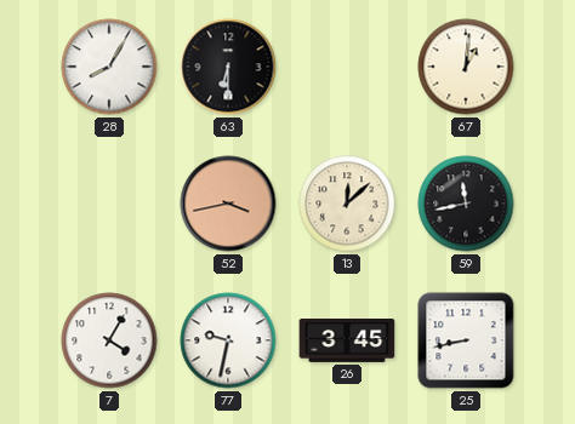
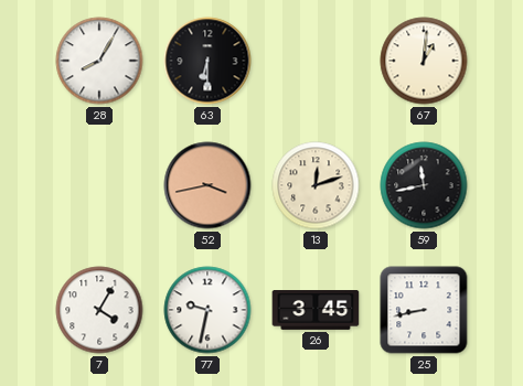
13: 12:08 -> 12:12 (316, 185)
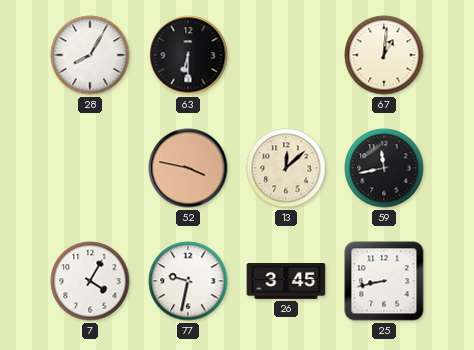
52: 3:43 -> 3:47 (188, 168)
13: 12:12 -> 12:08 (286, 168)
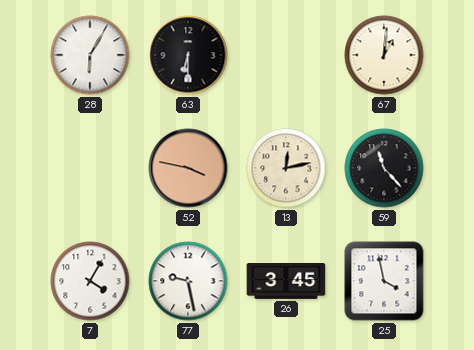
28: 8:05 -> 6:05 (90, 55)
13: 12:08 -> 12:13 (286, 168)
59: 11:43 -> 11:23 (384, 168)
77: 9:32 -> 9:28 (188, 281)
25: 8:43 -> 3:58 (384, 281)
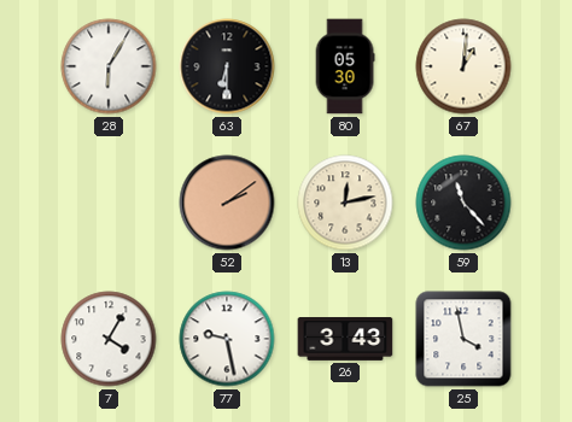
80: none -> 05:30 (345, 66)
52: 3:47 -> 2:09 (227, 203)
26: 3:45 -> 3:43 (345, 340)
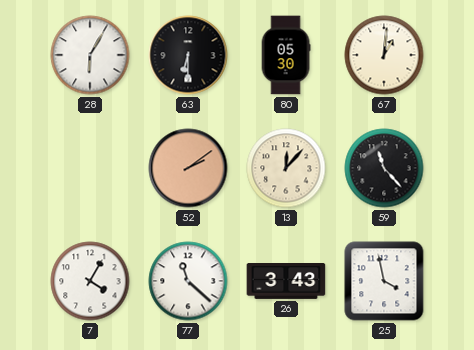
13: 12:13 -> 12:07 (286, 168)
77: 9:28 -> 11:22 (188, 281)
